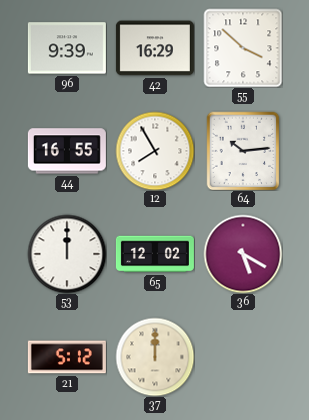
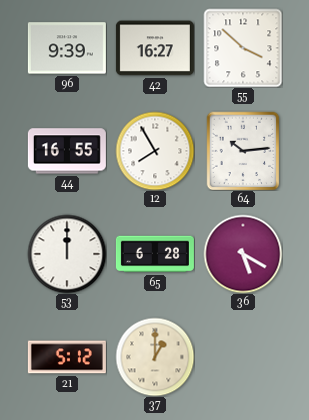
42: 16:29 -> 16:27 (155, 48)
65: 12:02 -> 6:28 (155, 254)
37: 12:00 -> 1:00 (155, 357)
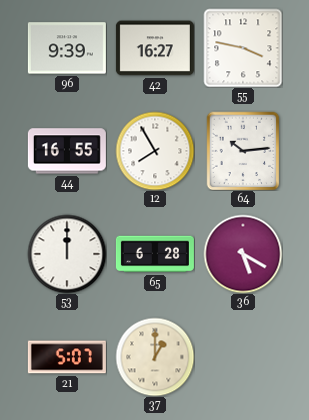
55: 3:52 -> 3:47 (243, 48)
21: 5:12 -> 5:07 (67, 357)
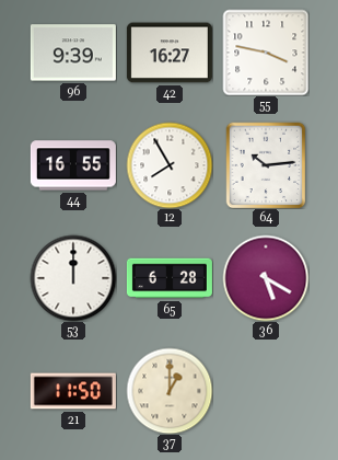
21: 5:07 -> 11:50 (73, 391)
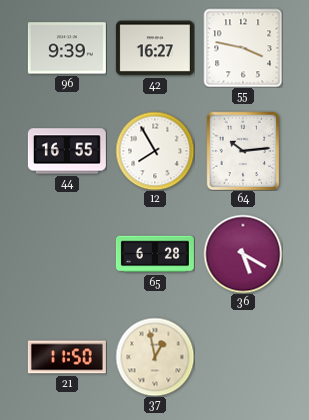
53: 12:00 -> none (73, 278)
37: 1:00 -> 12:58 (155, 357)
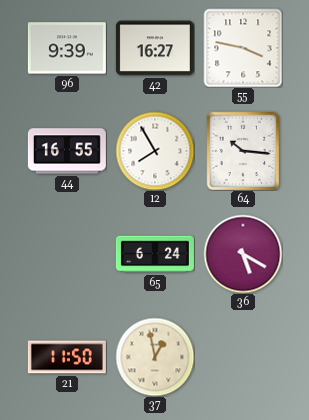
64: 10:14 -> 10:16 (243, 151)
65: 6:28 -> 6:24 (155, 254)
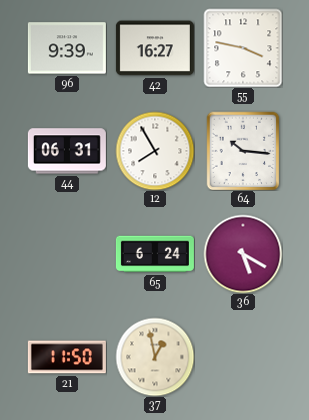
44: 16:55 -> 06:31 (67, 151)
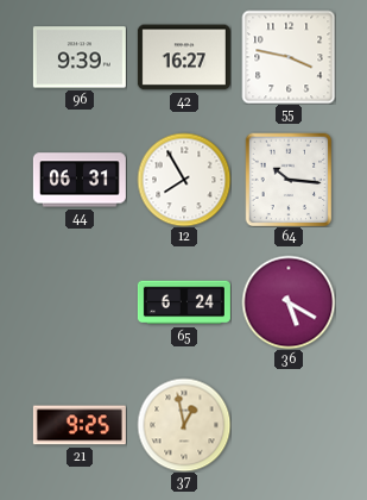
21: 11:50 -> 9:25 (80, 425)
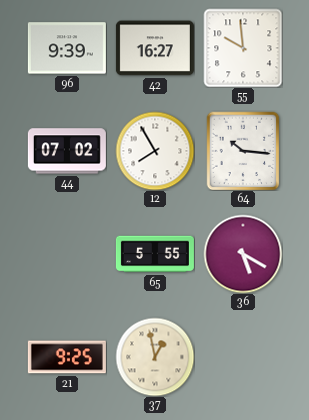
55: 3:47 -> 9:59 (243, 48)
44: 06:31 -> 07:02 (67, 151)
65: 6:24 -> 5:55 (155, 254)
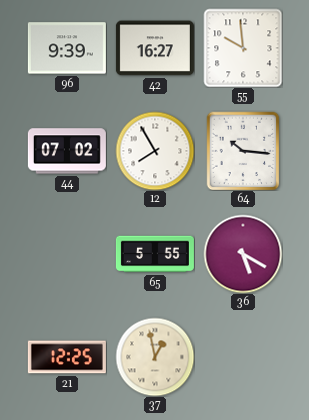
21: 9:25 -> 12:25 (67, 357)
